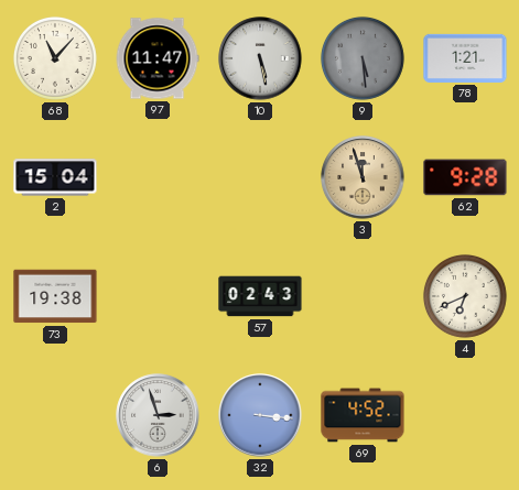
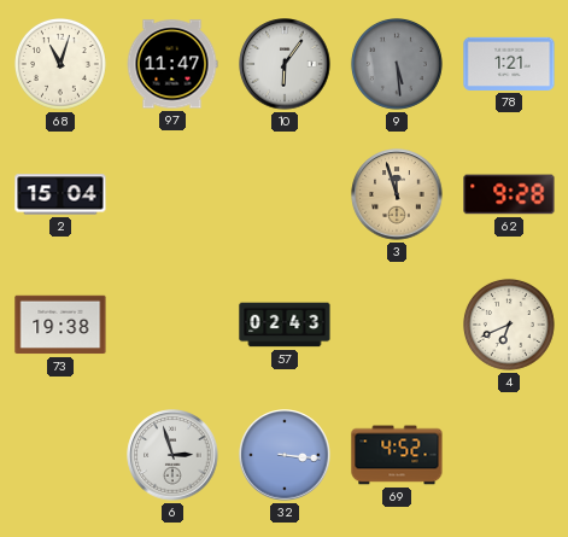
68: 11:07 -> 11:03 (60, 64)
10: 5:28 -> 6:06 (285, 64)
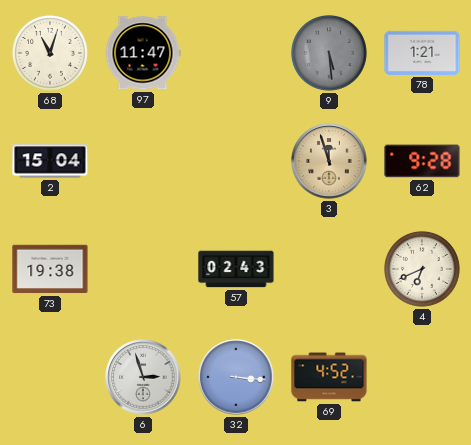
10: 6:06 -> none (285, 64)
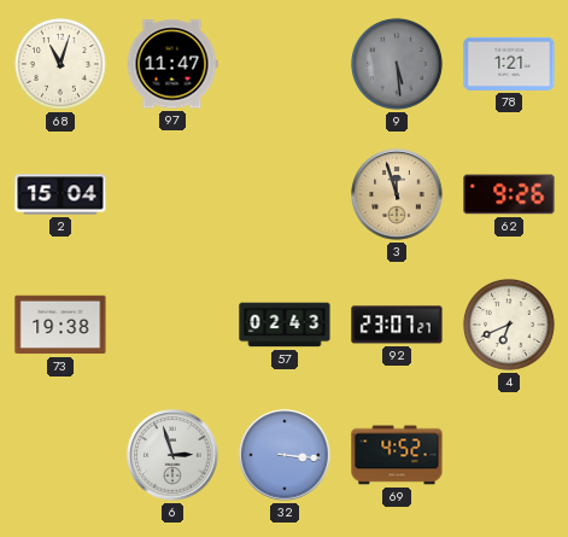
62: 9:28 -> 9:26 (509, 194)
92: none -> 23:07 (397, 325)
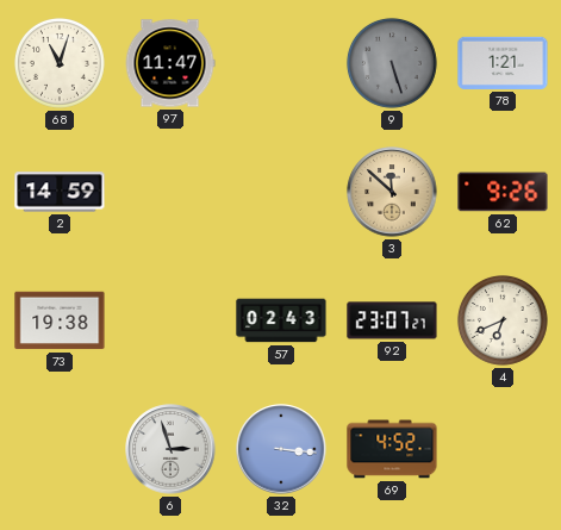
9: 5:29 -> 5:27 (392, 63)
2: 15:04 -> 14:59 (60, 192)
3: 11:57 -> 11:52 (392, 192)
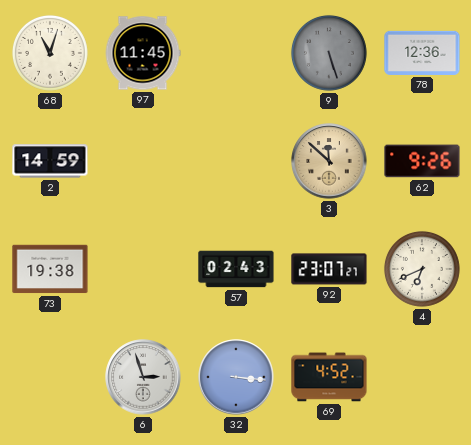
97: 11:47 -> 11:45 (143, 53)
78: 1:21 -> 12:36 (422, 53)
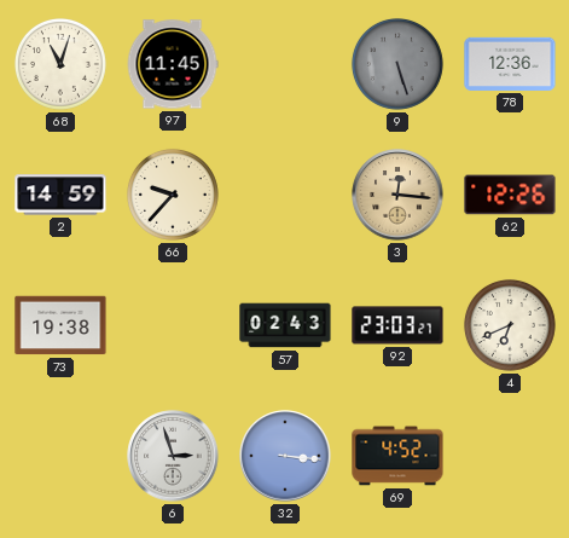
66: none -> 9:37 (173, 195)
3: 11:52 -> 12:16 (397, 195)
62: 9:26 -> 12:26 (510, 195)
92: 23:07 -> 23:03 (397, 325)
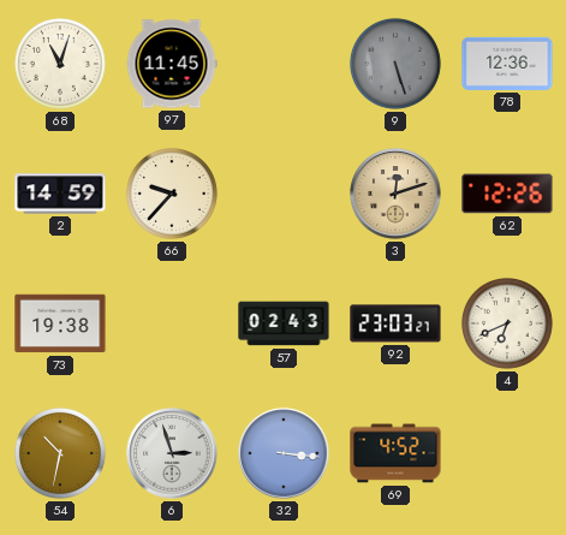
3: 12:16 -> 12:12 (395, 194)
54: none -> 10:32 (60, 453)
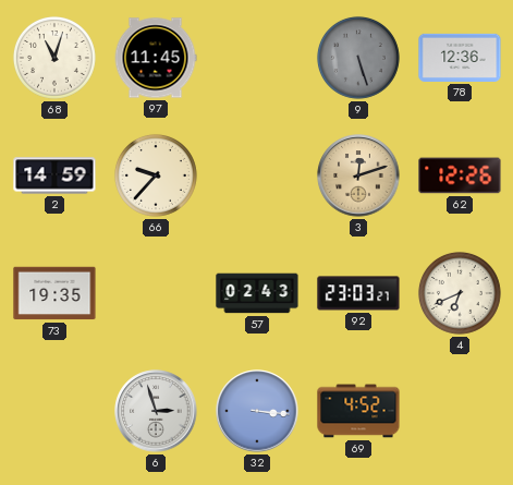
73: 19:38 -> 19:35 (54, 293)
54: 10:32 -> none (60, 453)
